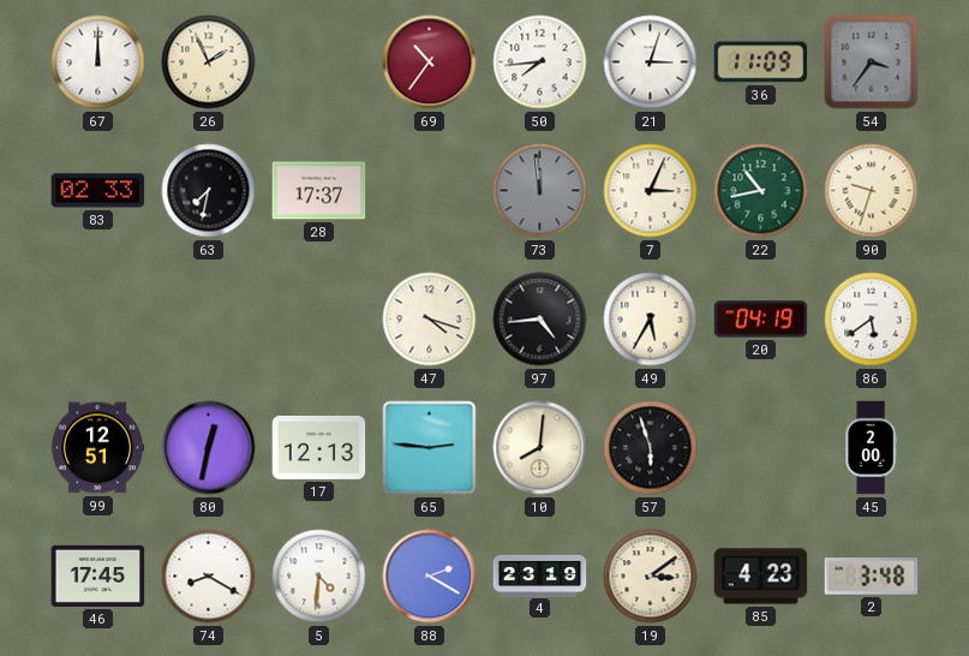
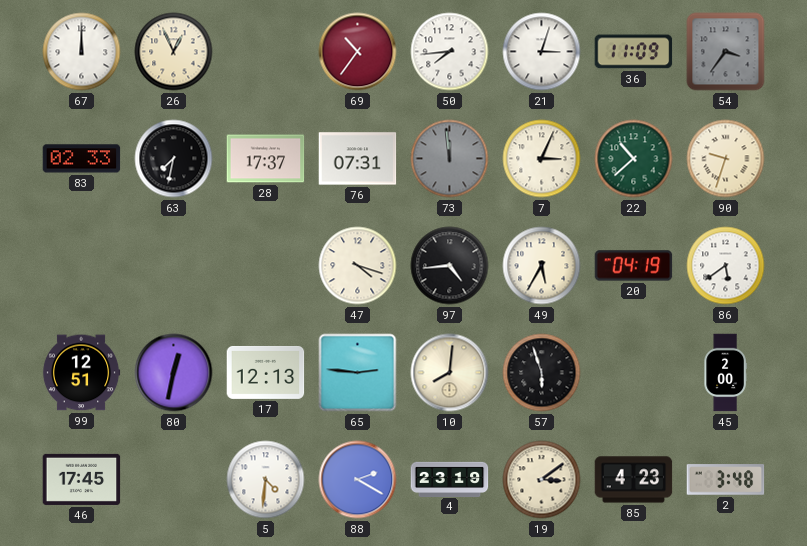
26: 1:56 -> 12:56 (174, 52)
76: none -> 07:31 (358, 159)
22: 10:43 -> 10:38 (634, 159)
74: 8:20 -> none (209, 577)
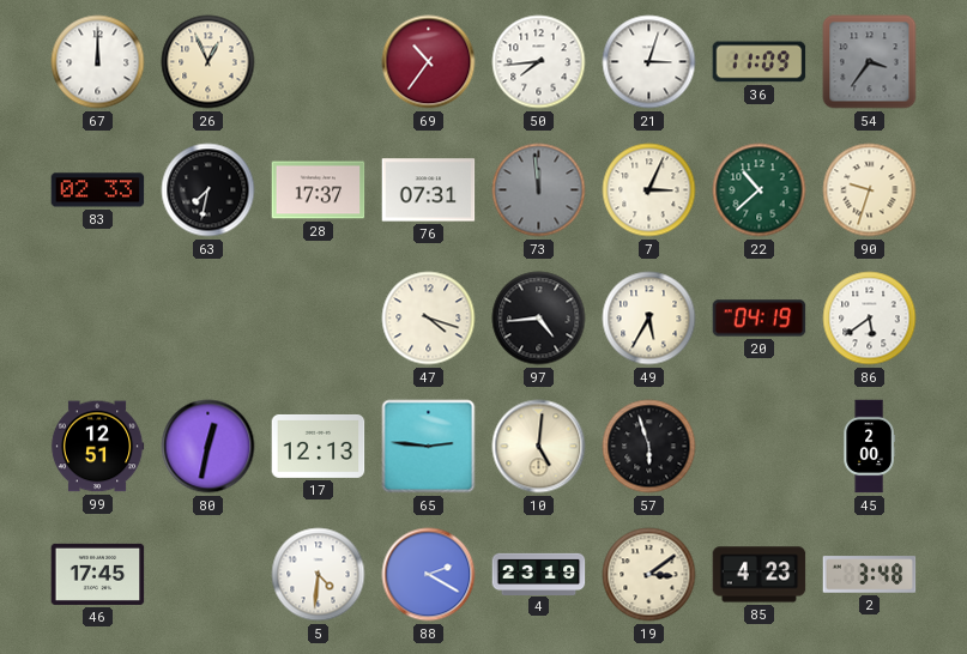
10: 8:01 -> 5:01 (539, 447)
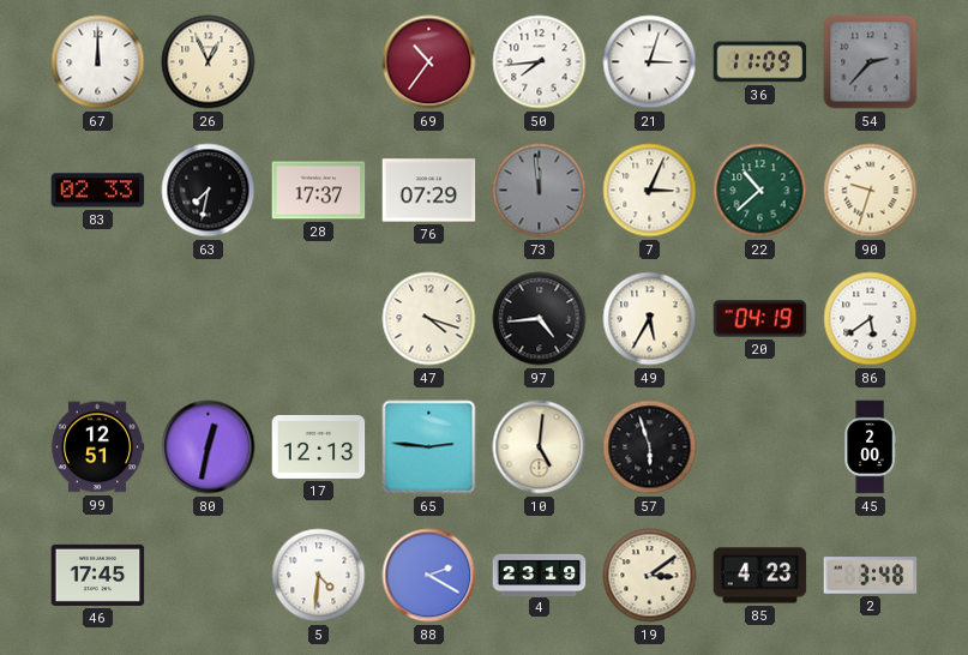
54: 3:36 -> 2:37 (871, 62)
76: 07:31 -> 07:29 (429, 191)
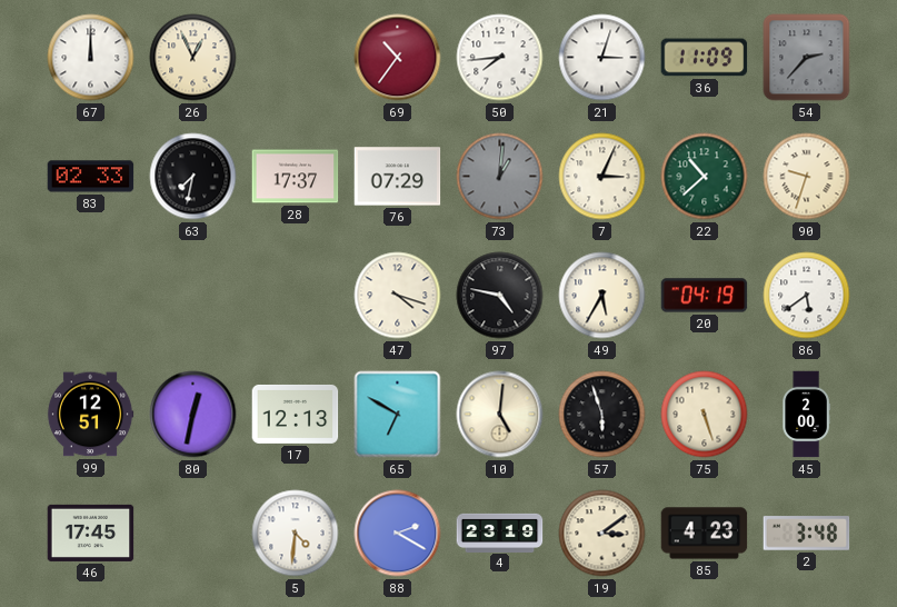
73: 11:59 -> 1:01 (500, 177)
97: 4:44 -> 4:47 (500, 296)
65: 2:46 -> 6:50 (398, 415)
75: none -> 5:27 (705, 415)
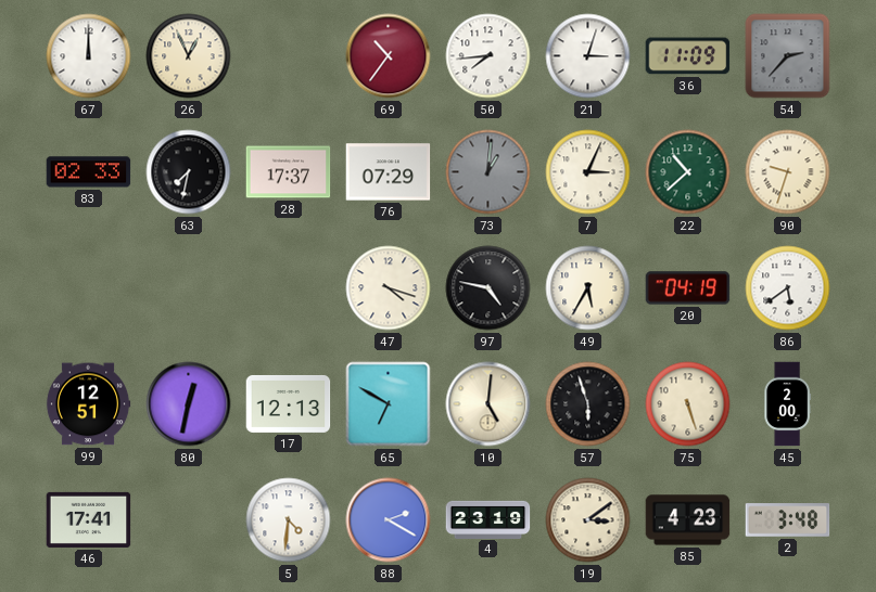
46: 17:45 -> 17:41 (89, 519)
